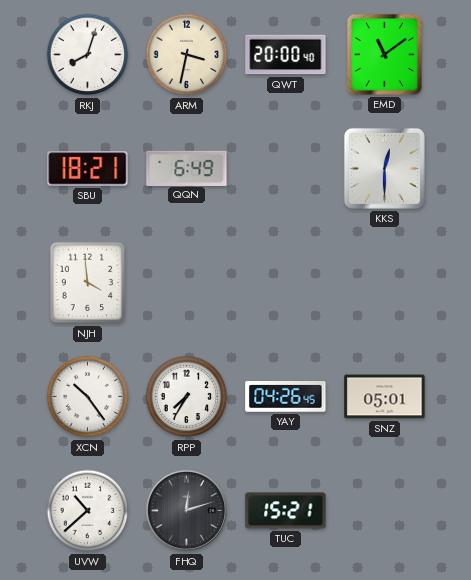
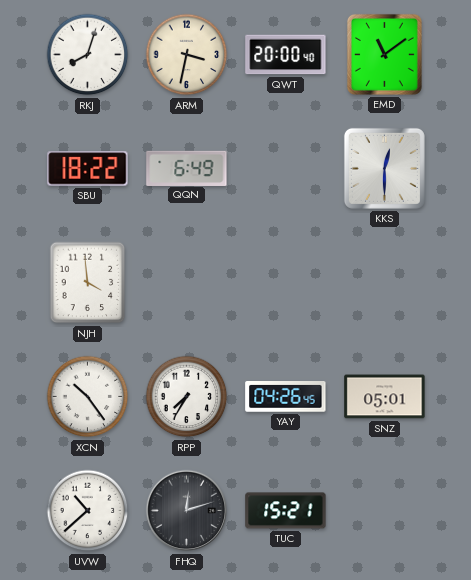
SBU: 18:21 -> 18:22 (88, 169)
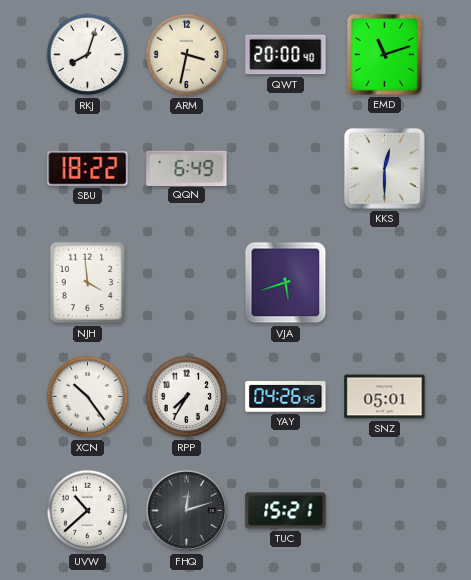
EMD: 11:09 -> 11:12 (384, 54)
VJA: none -> 5:42 (286, 283)
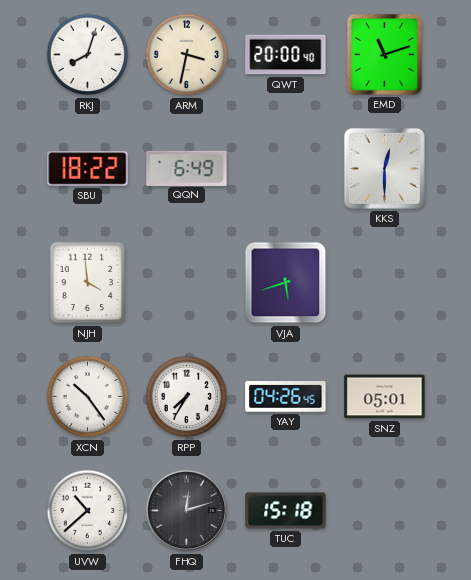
TUC: 15:21 -> 15:18 (286, 511)
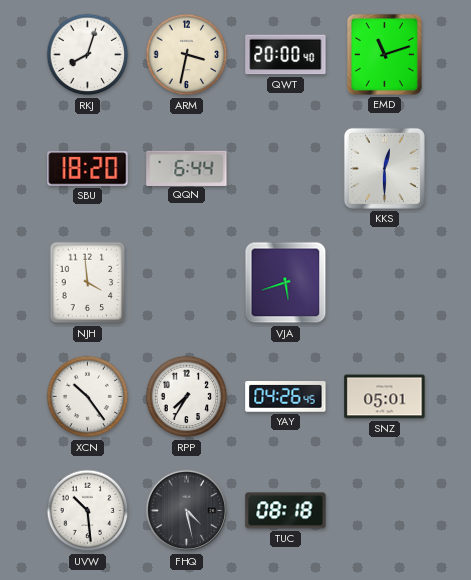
SBU: 18:22 -> 18:20 (88, 169)
QQN: 6:49 -> 6:44 (187, 168)
UVW: 10:38 -> 10:29 (88, 511)
FHQ: 12:12 -> 4:28 (187, 511)
TUC: 15:18 -> 08:18 (286, 511)
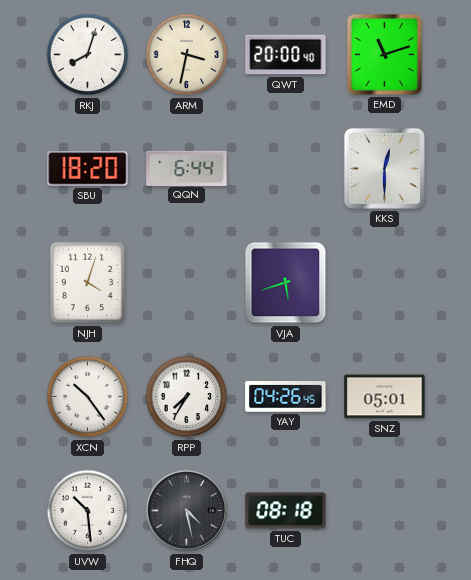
NJH: 3:59 -> 4:03 (88, 283)
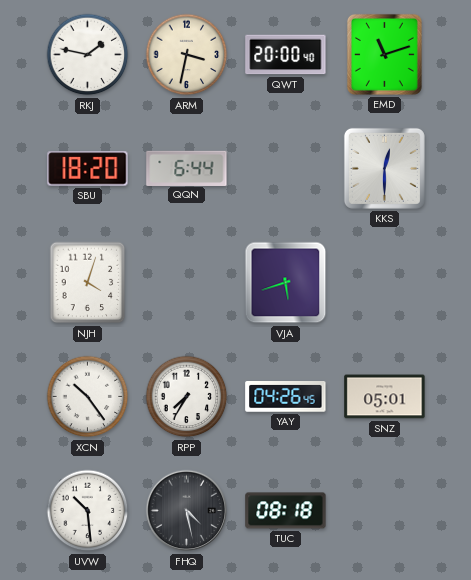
RKJ: 8:03 -> 1:47 (88, 55)
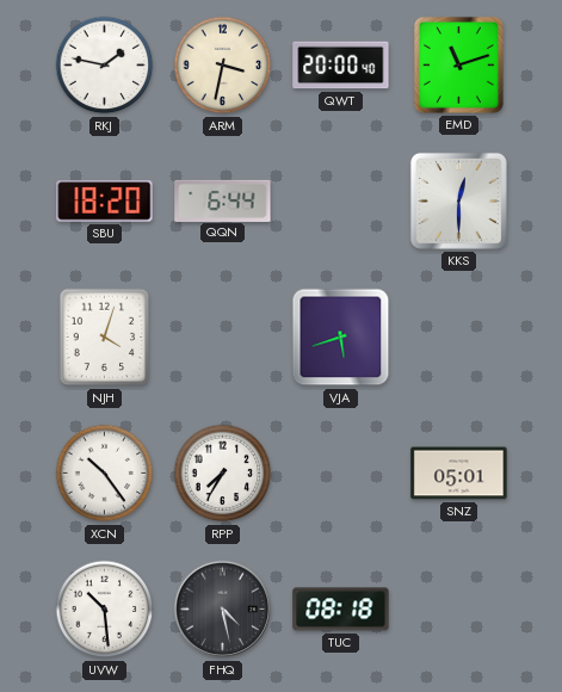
YAY: 04:26 -> none (286, 397)
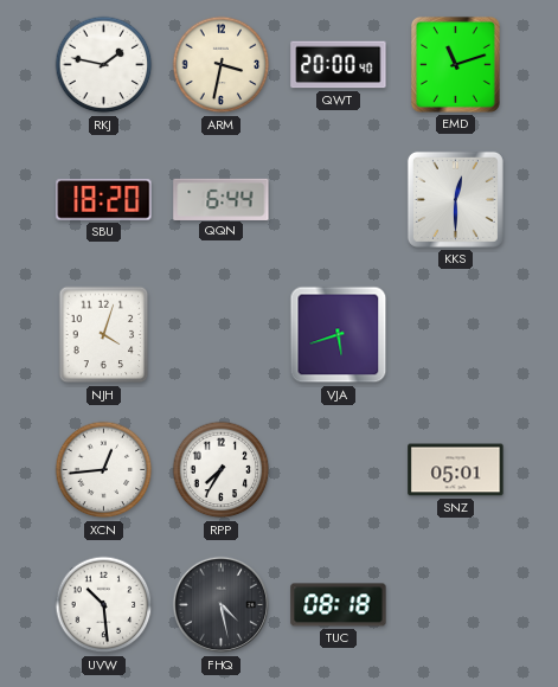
XCN: 10:24 -> 12:44 (104, 470)
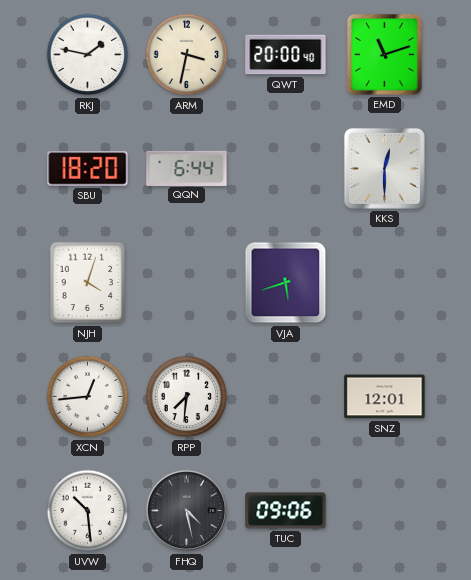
RPP: 7:35 -> 7:31 (187, 397)
SNZ: 05:01 -> 12:01 (385, 397)
TUC: 08:18 -> 09:06 (286, 511)
